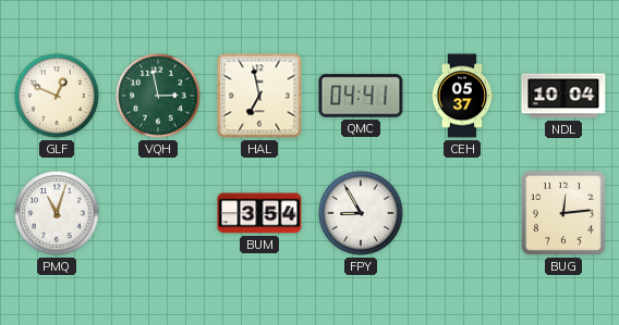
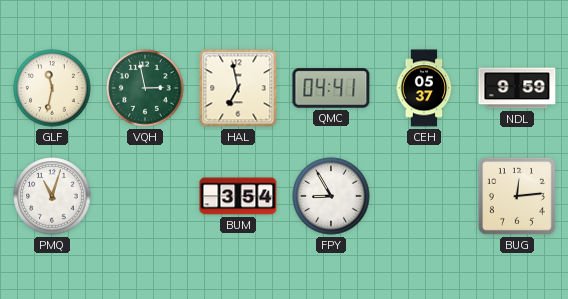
GLF: 12:49 -> 11:32 (52, 88)
NDL: 10:04 -> 9:59 (517, 88)
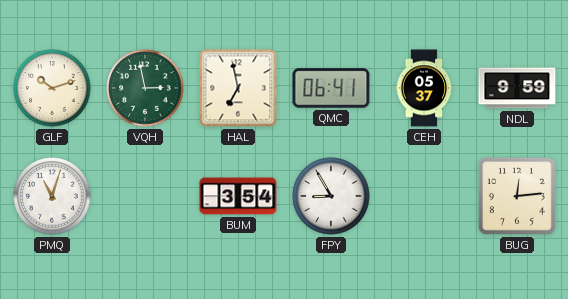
GLF: 11:32 -> 10:12 (52, 88)
QMC: 04:41 -> 06:41 (331, 88)
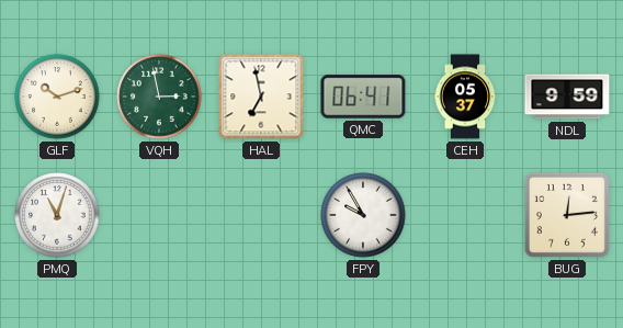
BUM: 3:54 -> none (238, 196)
FPY: 8:55 -> 9:55 (363, 215)
